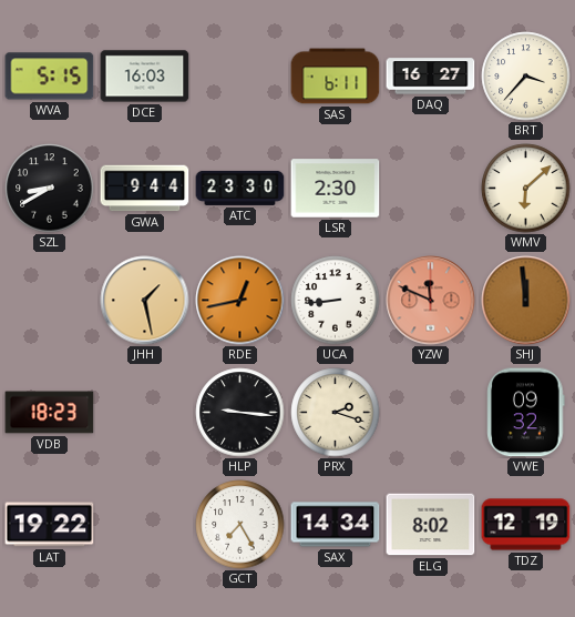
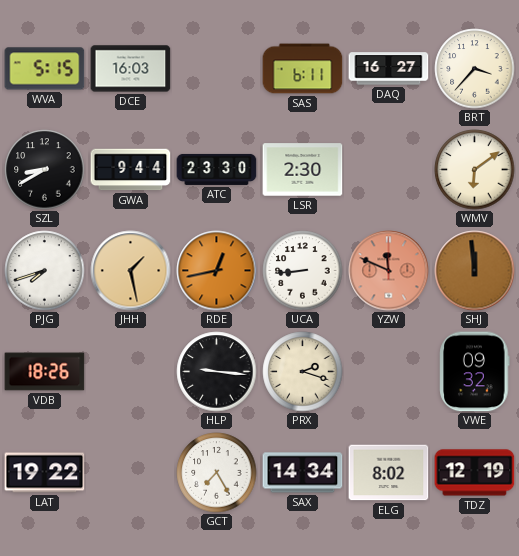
WMV: 6:08 -> 6:09 (475, 170)
PJG: none -> 7:42 (45, 271)
VDB: 18:23 -> 18:26 (45, 372)
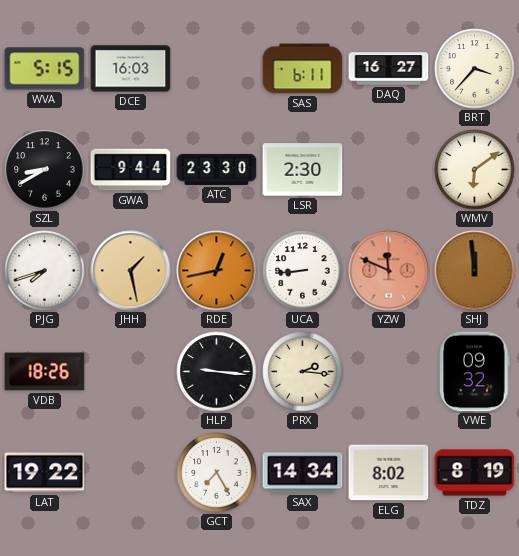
PRX: 2:18 -> 2:16 (303, 372)
TDZ: 12:19 -> 8:19 (475, 473)
